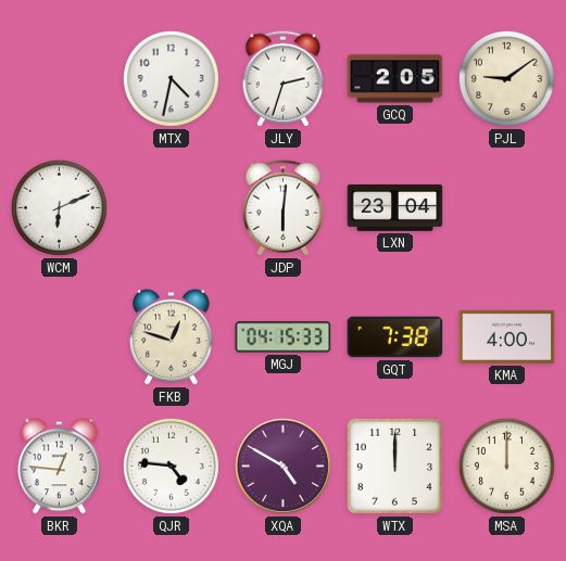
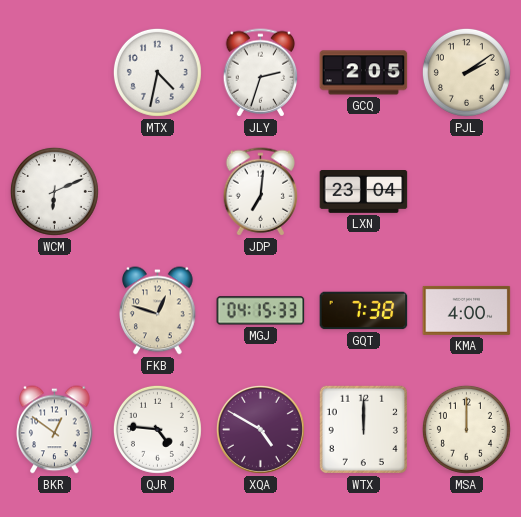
PJL: 9:09 -> 2:09 (466, 72)
JDP: 6:01 -> 7:01 (261, 192)
BKR: 12:46 -> 12:51 (55, 430)
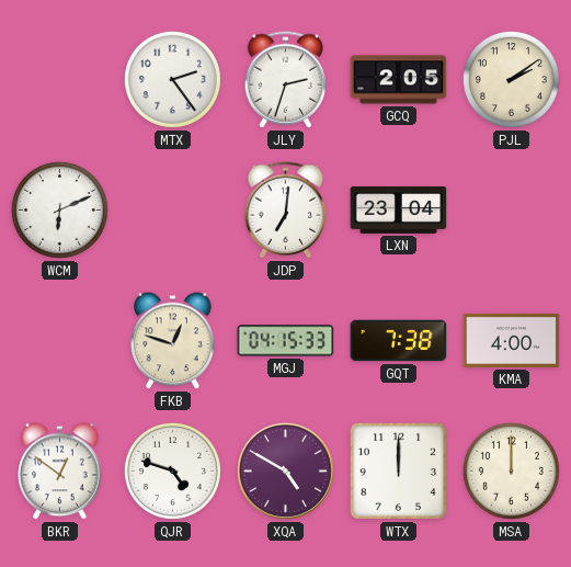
MTX: 4:32 -> 2:24 (172, 79)
QJR: 4:46 -> 4:48 (172, 470)
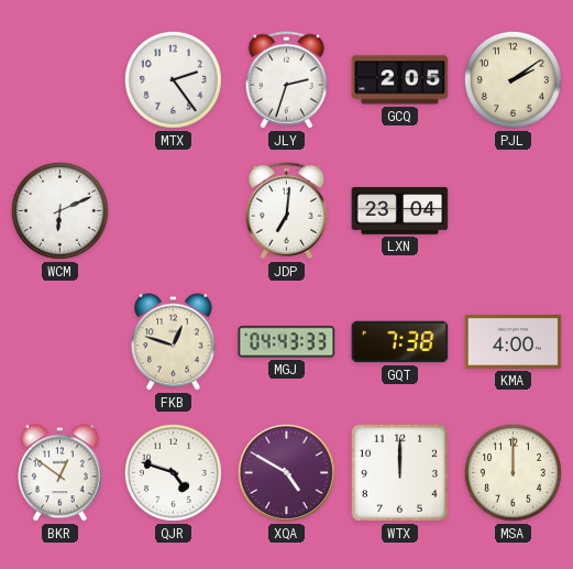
MGJ: 04:15 -> 04:43 (287, 342)
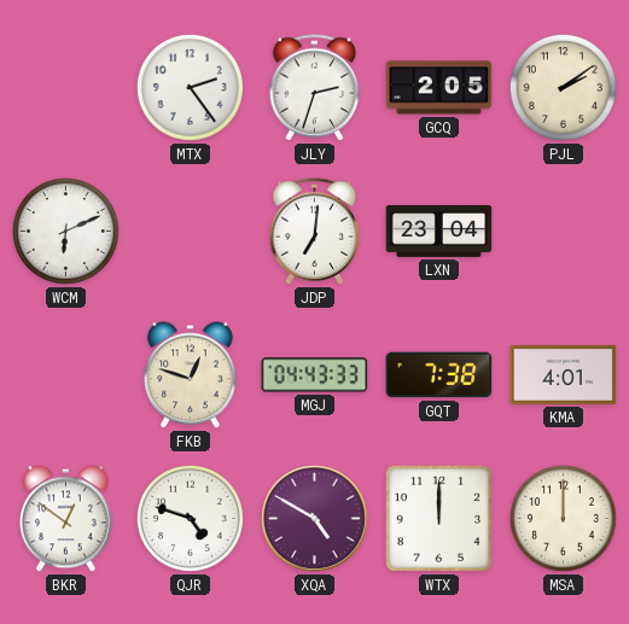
KMA: 4:00 -> 4:01 (564, 374)
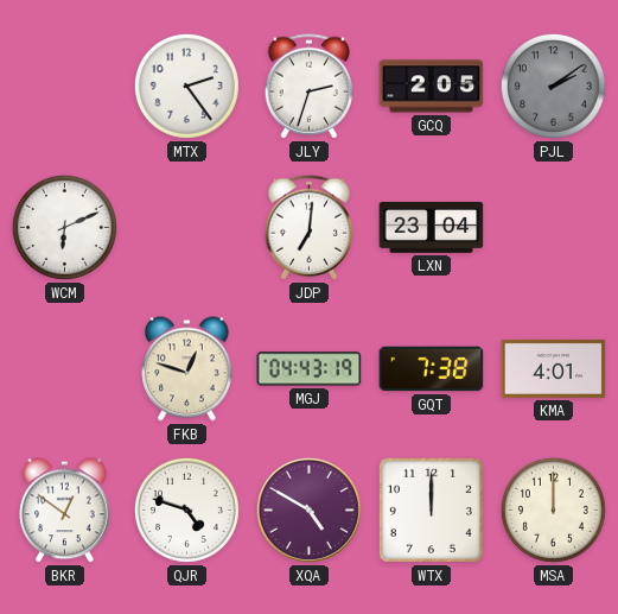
PJL dial: cream -> grey (553, 86)
MGJ: 04:43:33 -> 04:43:19 (310, 369)
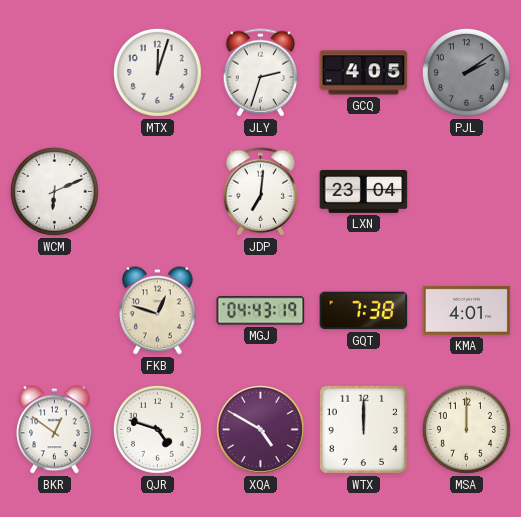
MTX: 2:24 -> 12:03 (157, 72)
GCQ: 2:05 -> 4:05 (364, 73)
